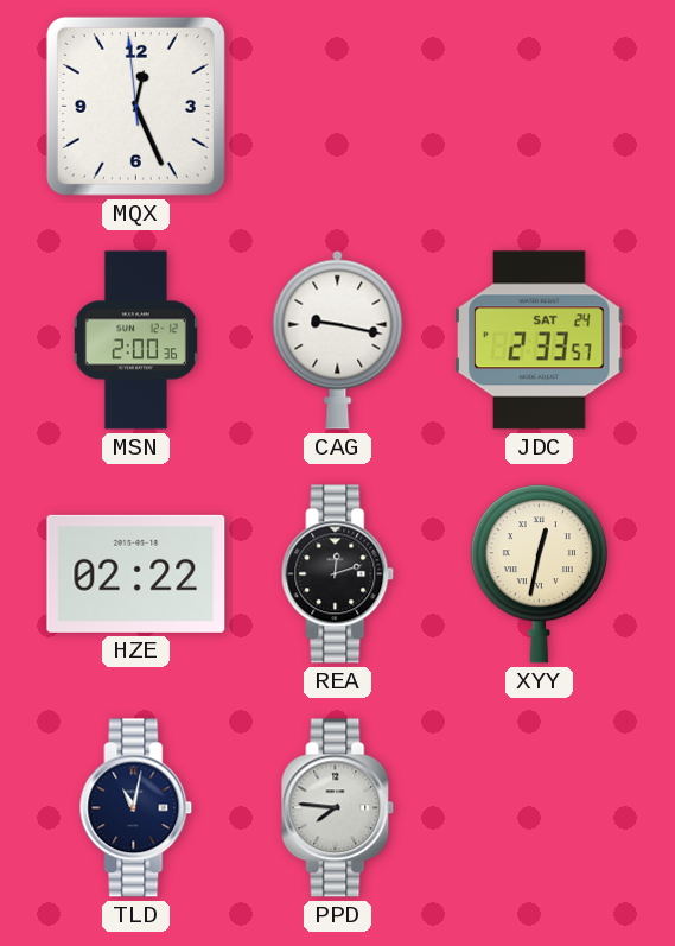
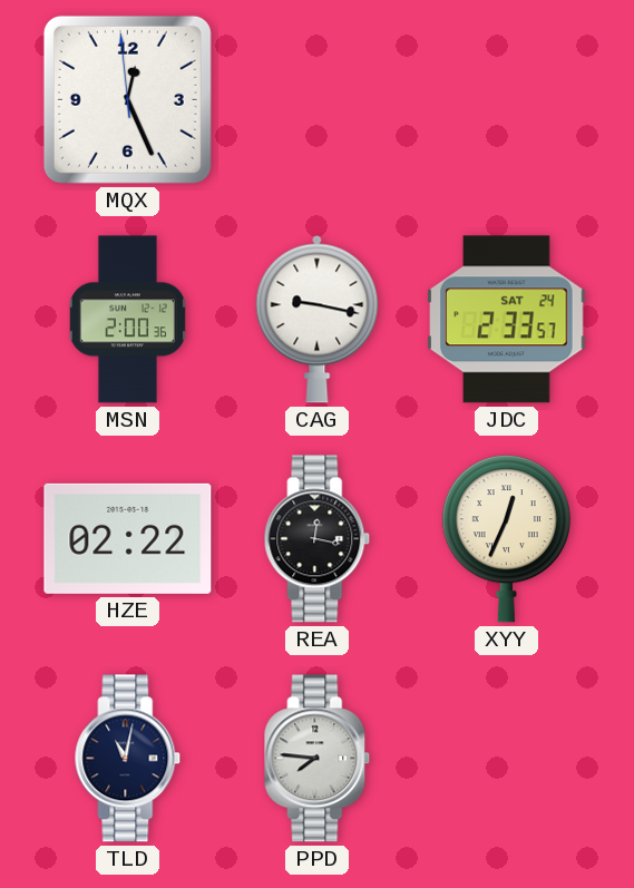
REA: 12:12 -> 12:17 (318, 539)
XYY: 12:32 -> 12:34 (506, 539)
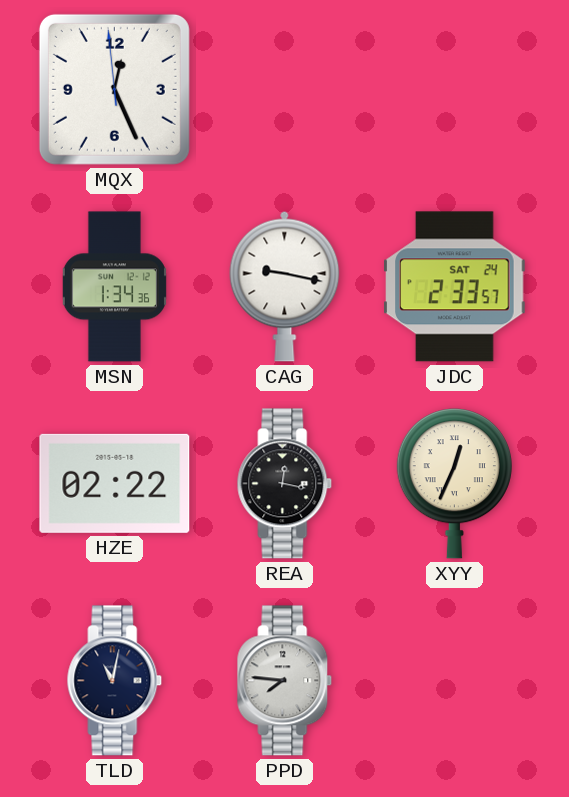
MSN: 2:00 -> 1:34 (114, 287)
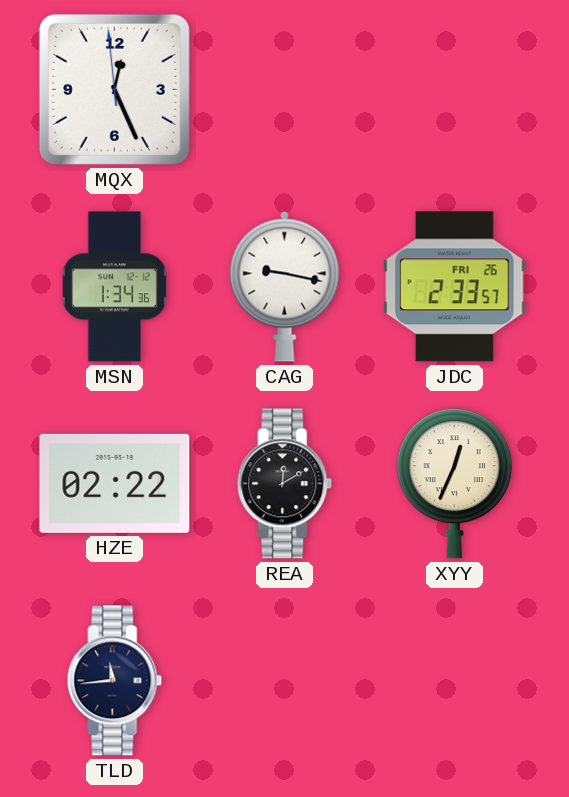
JDC date: SAT 24 -> FRI 26 (455, 287)
REA: 12:17 -> 12:10 (285, 484)
TLD: 11:02 -> 11:44 (115, 681)
PPD: 7:46 -> none (285, 681)
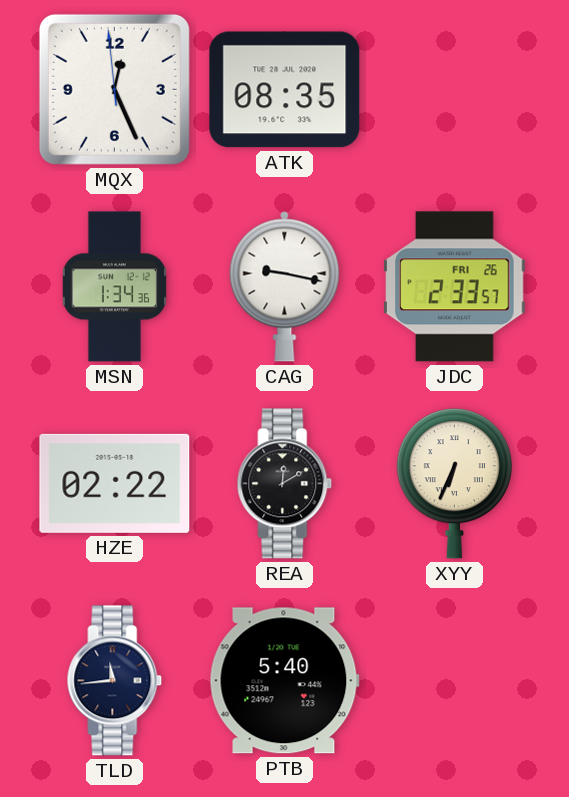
ATK: none -> 08:35 (285, 90)
XYY: 12:34 -> 6:34 (454, 484)
PTB: none -> 5:40 (284, 681)
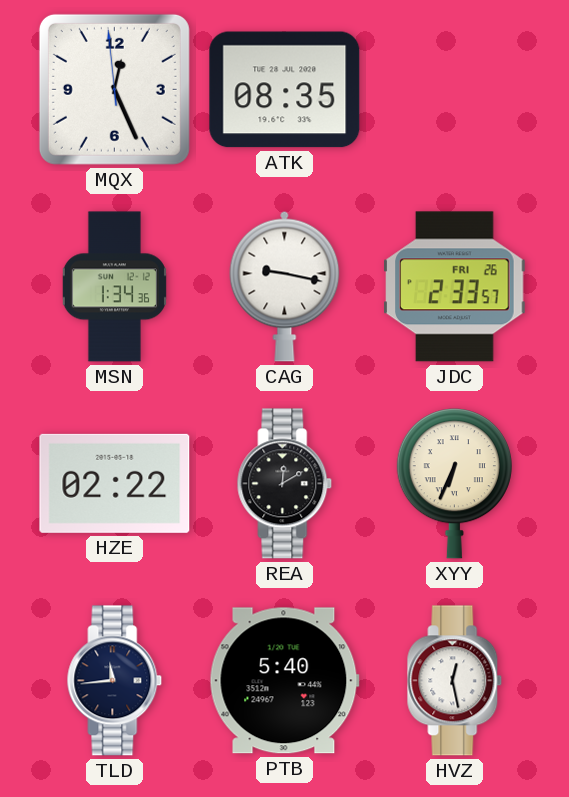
HVZ: none -> 12:28 (455, 681)
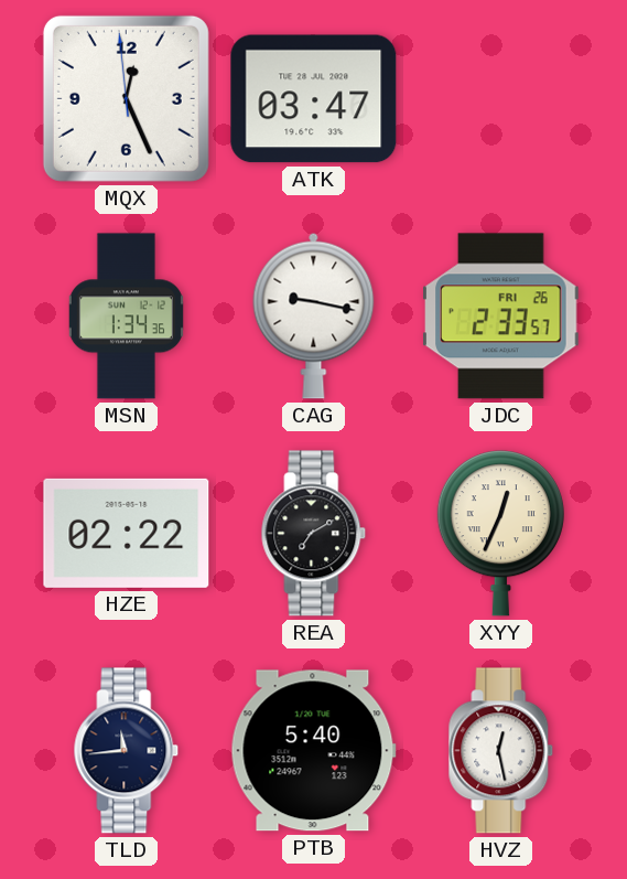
ATK: 08:35 -> 03:47 (314, 99)
REA: 12:10 -> 7:10 (314, 534)
XYY: 6:34 -> 12:34 (500, 534)
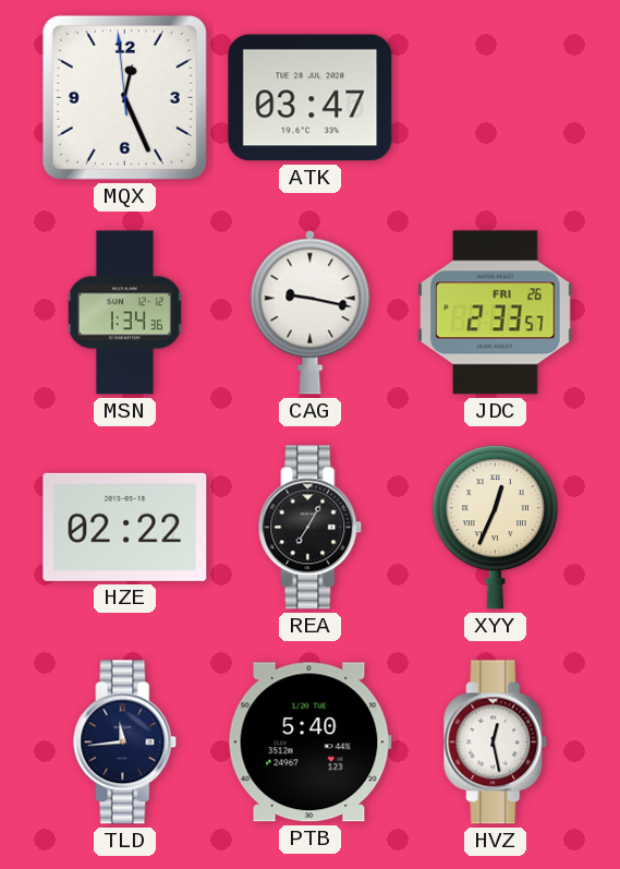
REA: 7:10 -> 7:05 (311, 528)
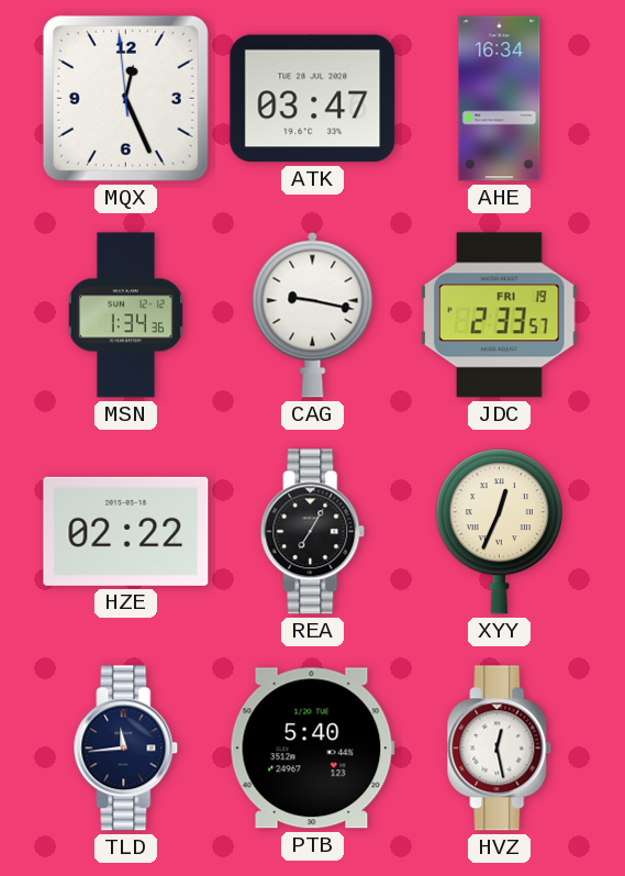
AHE: none -> 16:34 (500, 99)
JDC date: FRI 26 -> FRI 19 (500, 315)
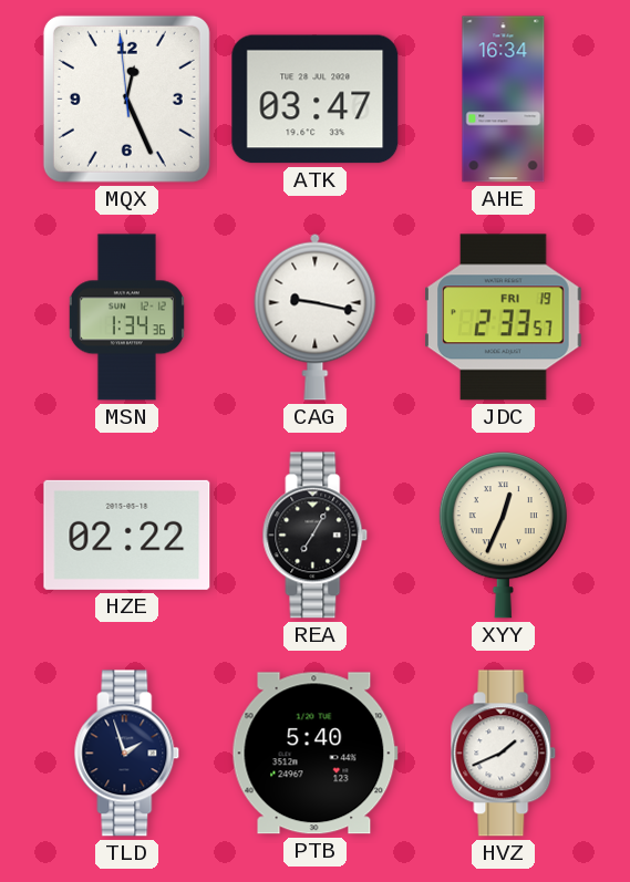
TLD: 11:44 -> 1:57 (127, 754)
HVZ: 12:28 -> 1:41 (504, 754)
